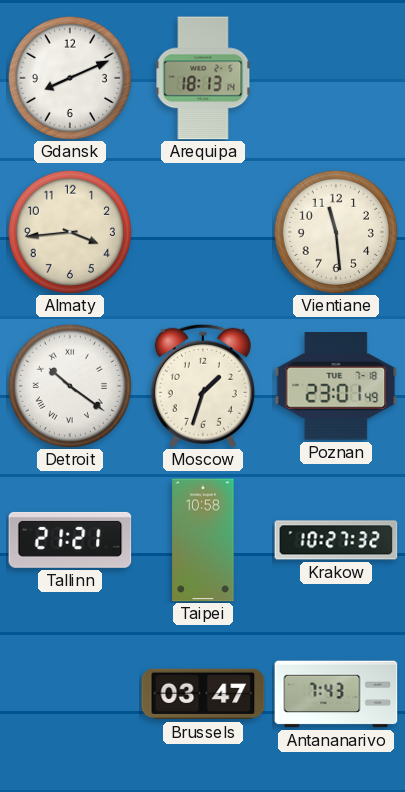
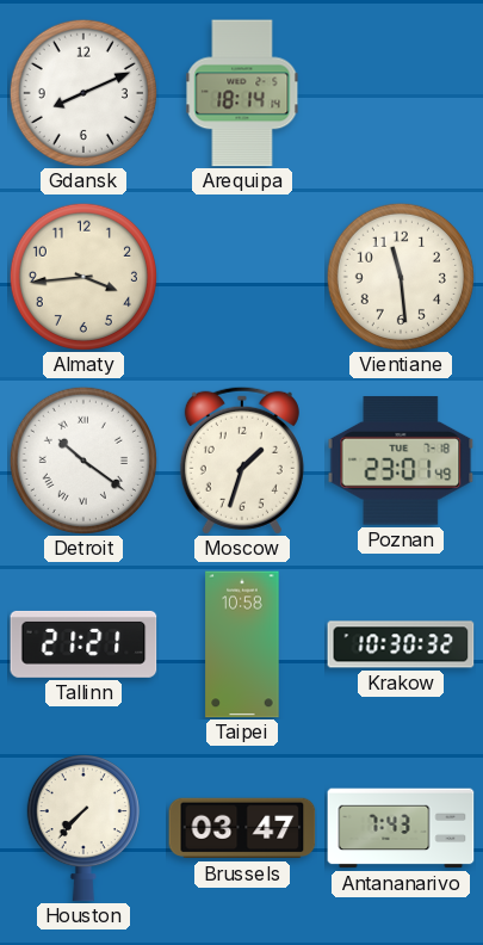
Arequipa: 18:13 -> 18:14 (242, 93)
Krakow: 10:27 -> 10:30 (401, 644)
Houston: none -> 7:37 (83, 828)
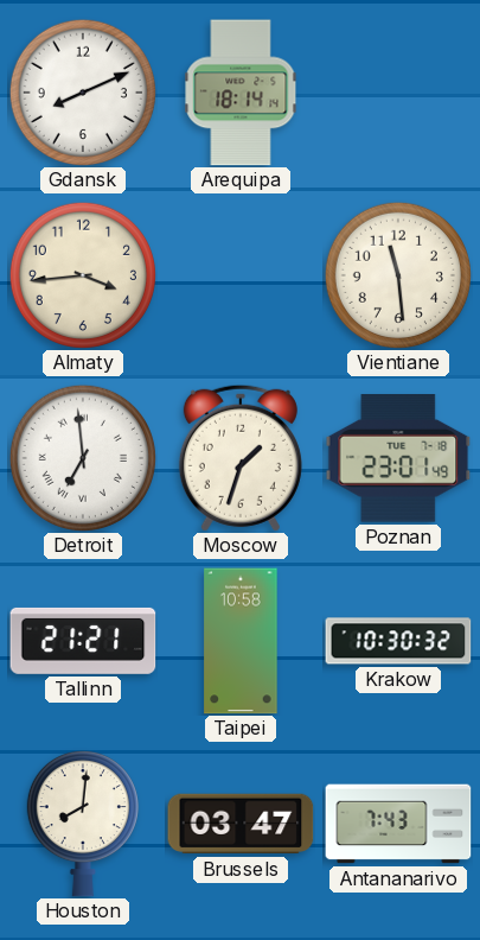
Detroit: 10:21 -> 6:59 (83, 458)
Houston: 7:37 -> 8:01 (83, 824)
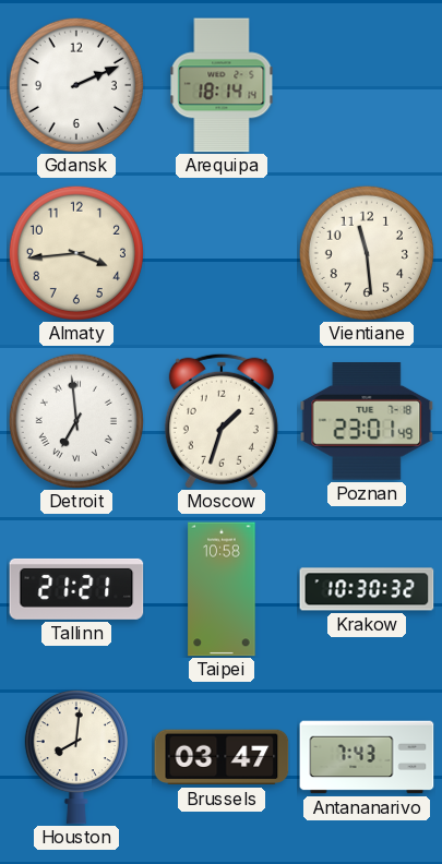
Gdansk: 8:11 -> 2:11 (76, 85)
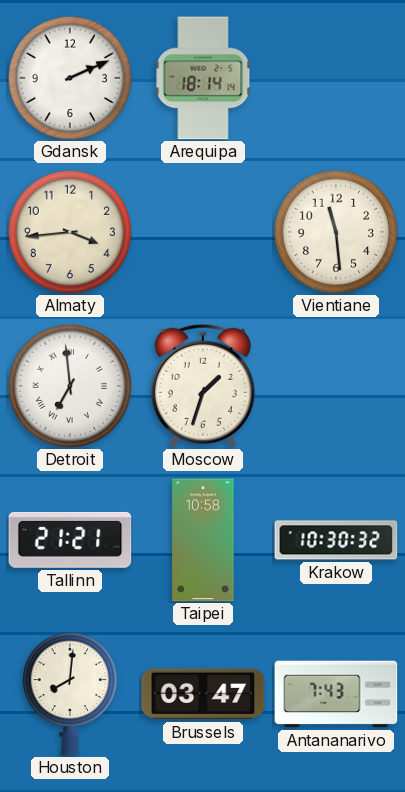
Poznan: 23:01 -> none (367, 421)
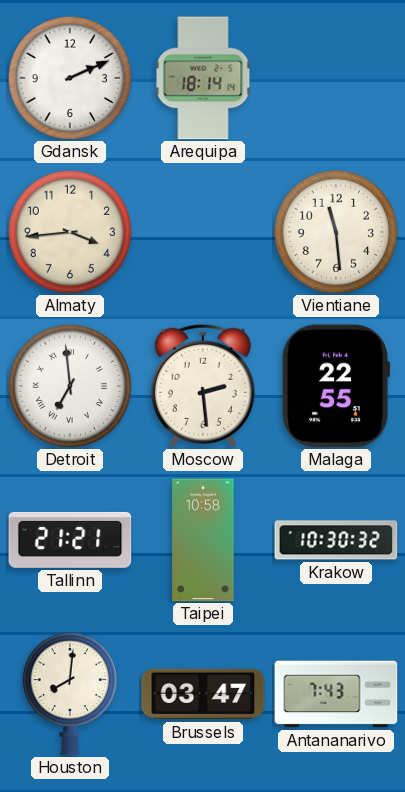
Moscow: 1:33 -> 2:29 (203, 386)
Malaga: none -> 22:55 (336, 386)
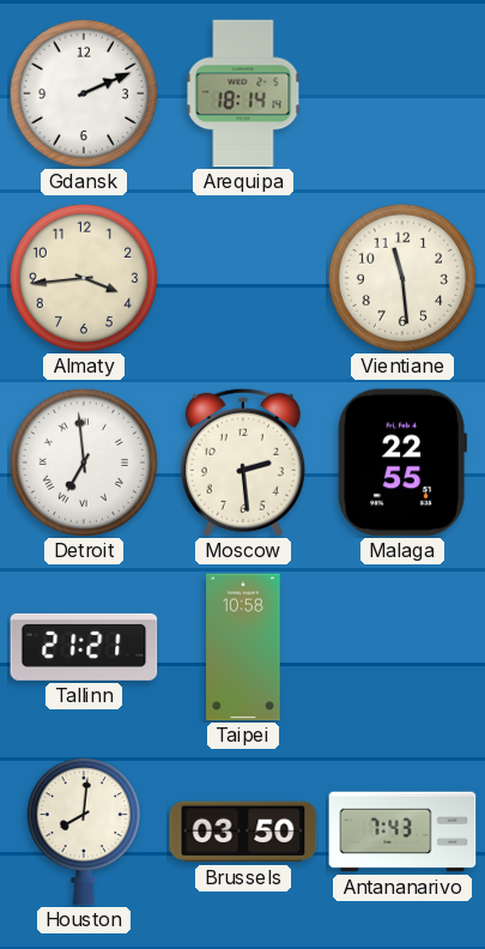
Krakow: 10:30 -> none (336, 540)
Brussels: 03:47 -> 03:50 (243, 832)
